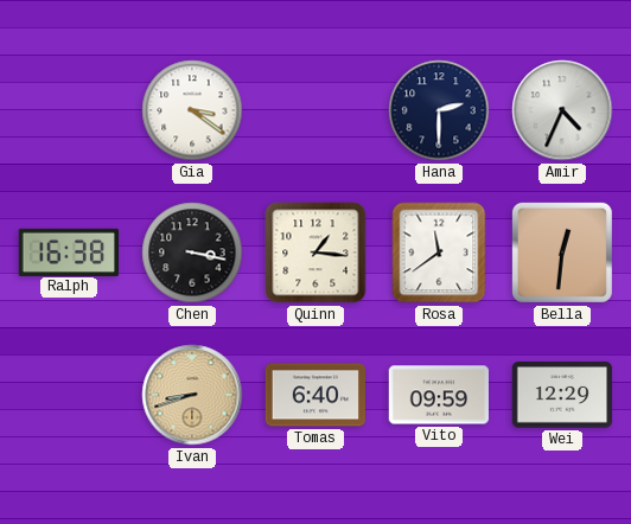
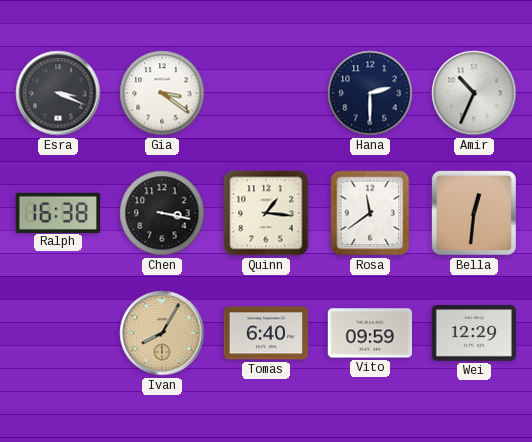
Esra: none -> 3:19 (58, 93)
Amir: 4:34 -> 10:34 (474, 93)
Ivan: 8:42 -> 8:05 (162, 333)
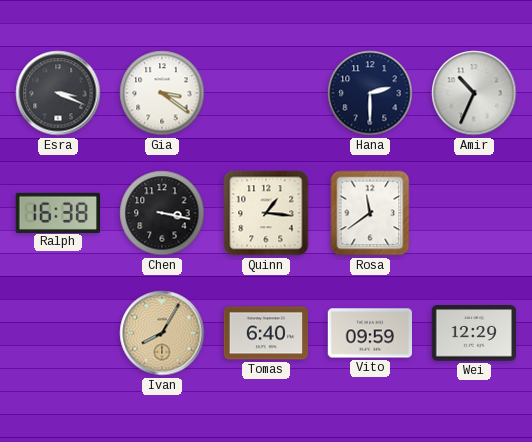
Bella: 12:31 -> none (474, 213)
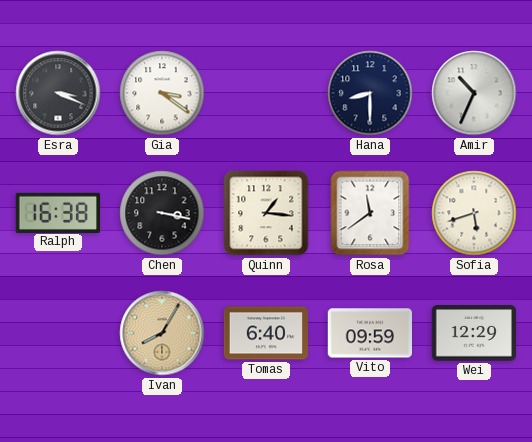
Hana: 2:30 -> 8:30 (370, 93)
Sofia: none -> 5:42 (474, 213)
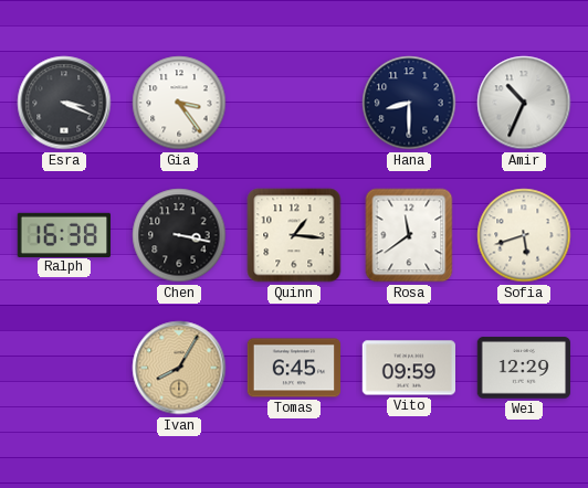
Gia: 3:21 -> 3:24 (179, 103)
Tomas: 6:40 -> 6:45 (294, 368)
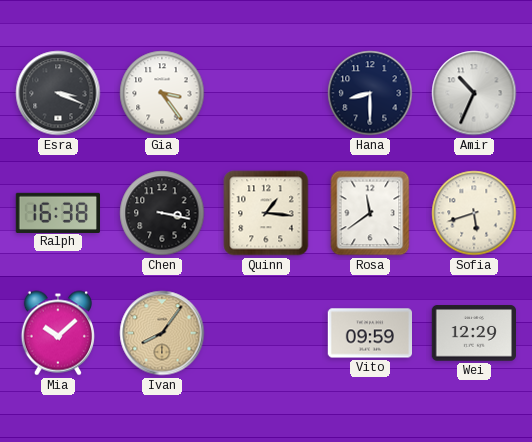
Mia: none -> 10:08 (57, 333)
Ivan: 8:05 -> 8:06 (162, 333)
Tomas: 6:45 -> none (294, 368)
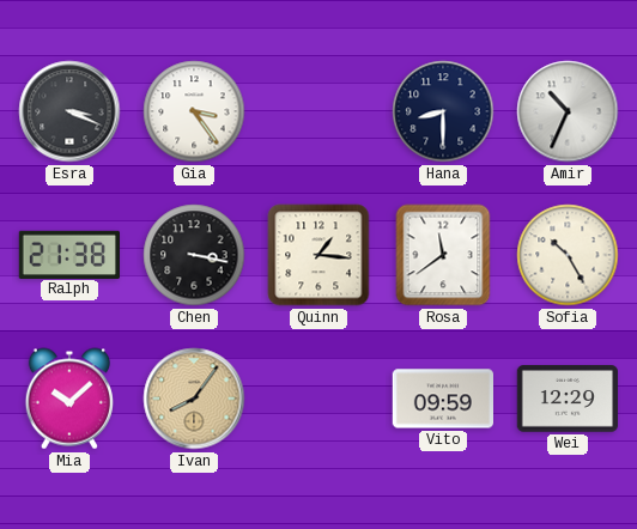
Ralph: 16:38 -> 21:38 (68, 254)
Sofia: 5:42 -> 10:25 (568, 255)
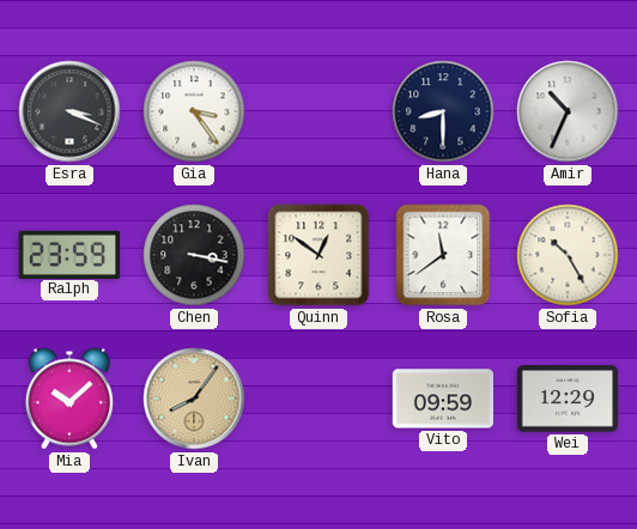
Ralph: 21:38 -> 23:59 (68, 254)
Quinn: 1:16 -> 12:51 (318, 255)
